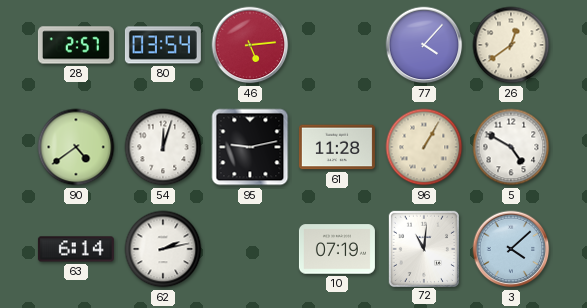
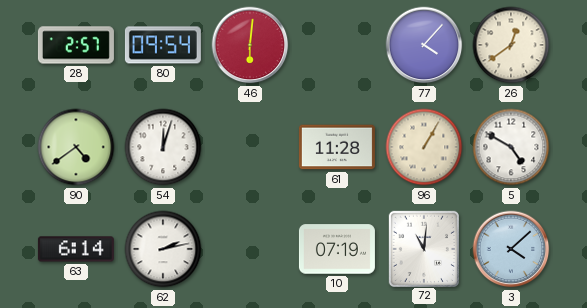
80: 03:54 -> 09:54 (163, 45)
46: 5:14 -> 6:01 (250, 45)
95: 9:13 -> none (250, 147)
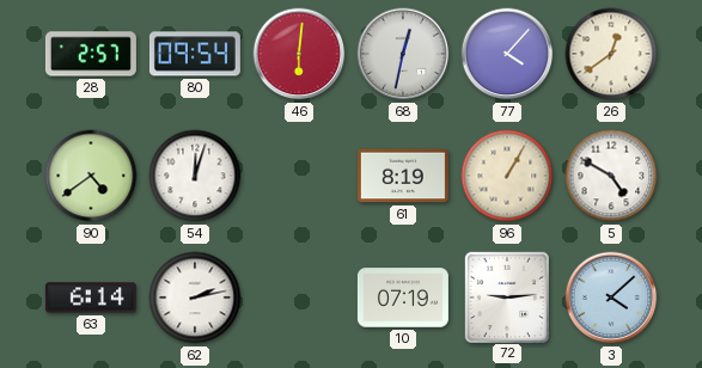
68: none -> 12:32 (403, 54)
61: 11:28 -> 8:19 (403, 176)
72: 11:01 -> 9:14 (506, 296)
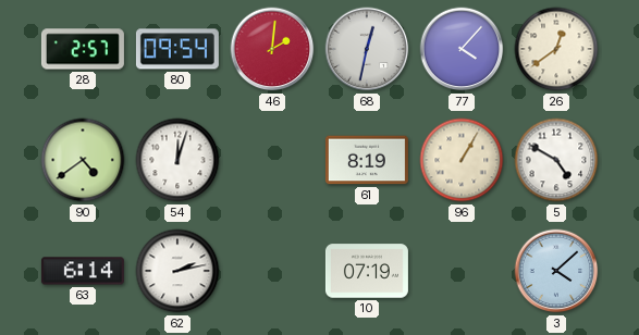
46: 6:01 -> 2:01 (272, 49)
72: 9:14 -> none (506, 296)
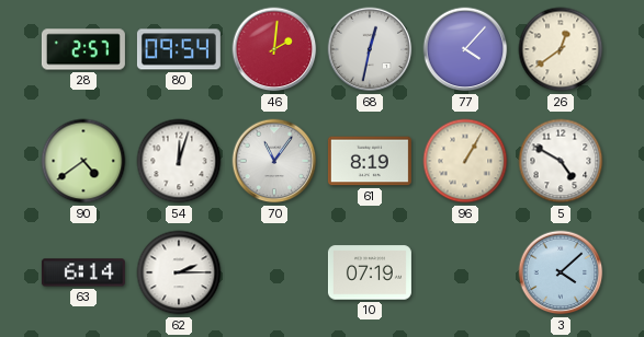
70: none -> 11:06 (274, 161)
62: 2:13 -> 2:15 (179, 272)
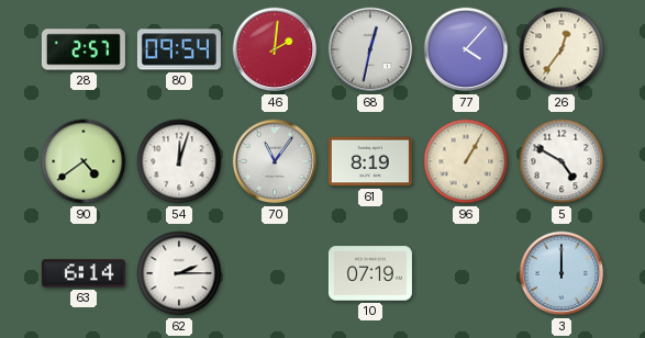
26: 12:39 -> 12:36 (561, 49)
3: 4:08 -> 12:00 (561, 273)
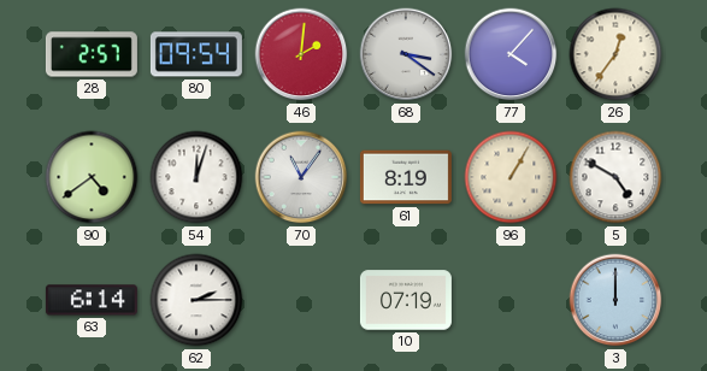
68: 12:32 -> 3:21 (406, 54)
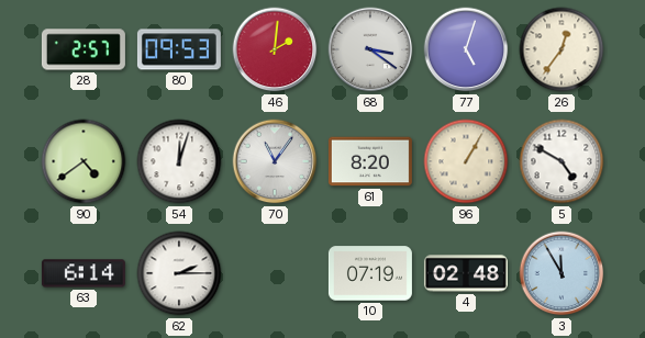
80: 09:54 -> 09:53 (179, 49)
77: 4:07 -> 5:03 (466, 49)
61: 8:19 -> 8:20 (370, 161)
4: none -> 02:48 (466, 273)
3: 12:00 -> 11:55 (561, 273)
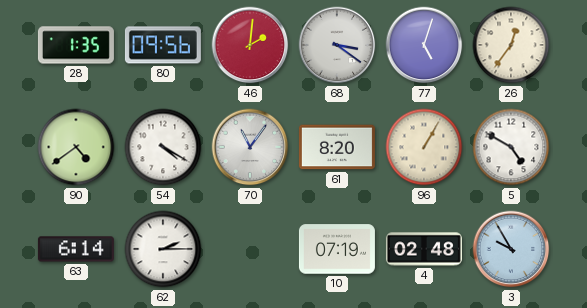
28: 2:57 -> 1:35 (76, 45)
80: 09:53 -> 09:56 (163, 45)
54: 12:03 -> 4:20 (163, 147)
3: 11:55 -> 9:55 (511, 249)
